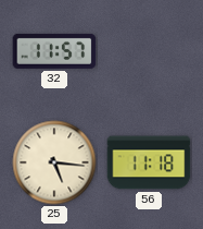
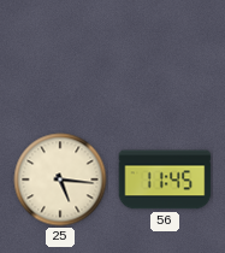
32: 11:57 -> none (54, 51)
56: 11:18 -> 11:45 (165, 180)
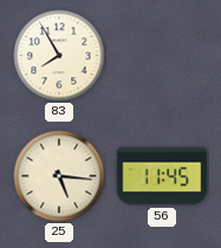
83: none -> 7:55 (59, 56)
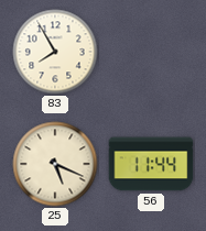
25: 5:16 -> 5:19 (55, 164)
56: 11:45 -> 11:44 (151, 164)
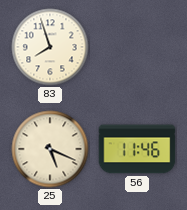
83: 7:55 -> 7:57 (50, 47)
56: 11:44 -> 11:46 (137, 149)
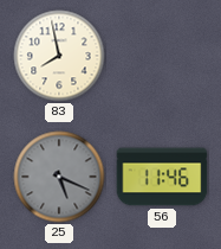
83: 7:57 -> 7:58 (59, 56)
25 dial: cream -> grey (59, 177)
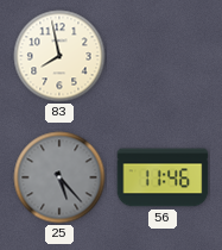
25: 5:19 -> 5:23 (59, 177)
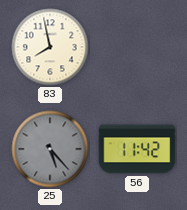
56: 11:46 -> 11:42 (137, 149)
